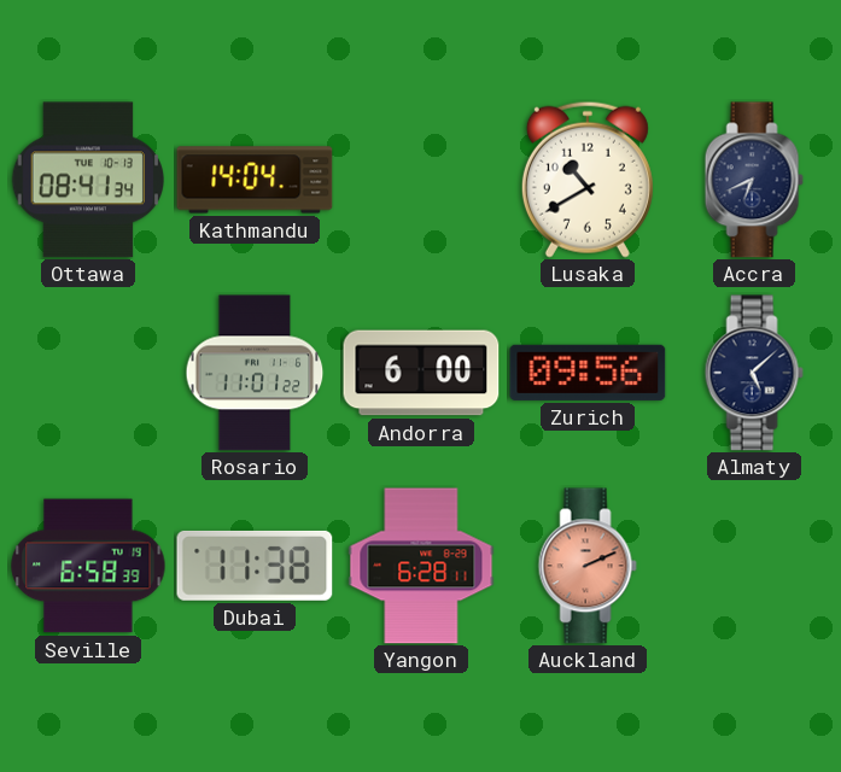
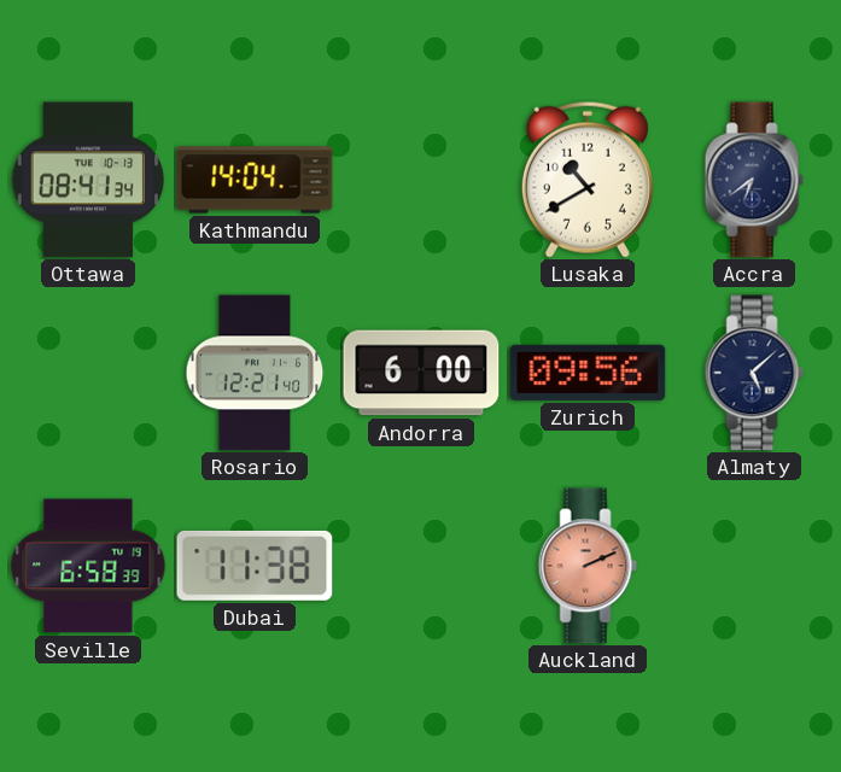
Accra: 6:41 -> 6:39 (754, 180)
Rosario: 11:01 -> 12:21 (255, 373)
Yangon: 6:28 -> none (421, 566)
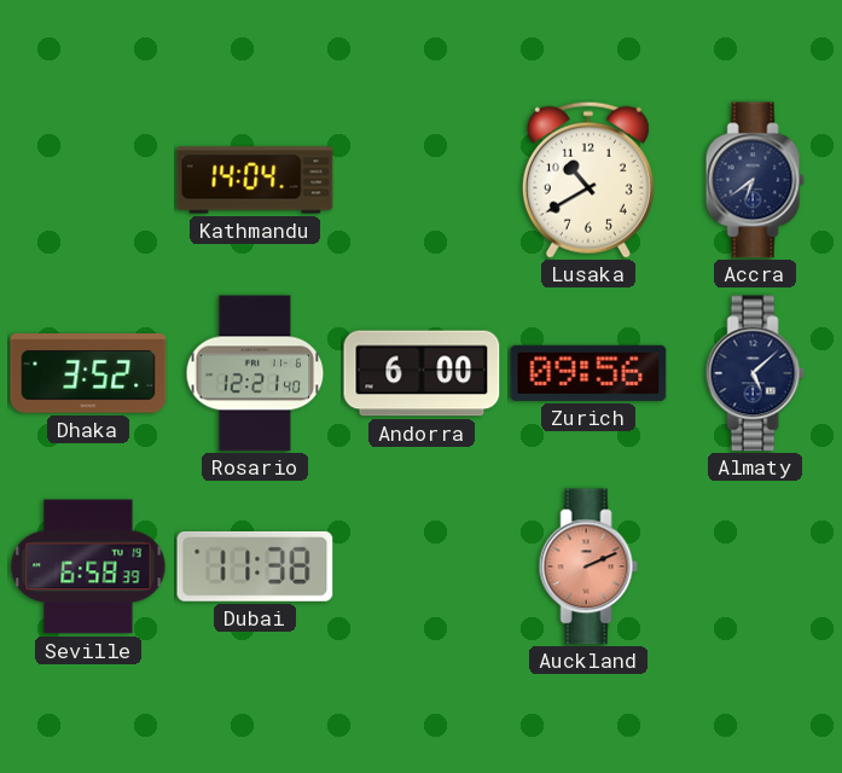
Ottawa: 08:41 -> none (87, 180)
Dhaka: none -> 3:52 (88, 373)
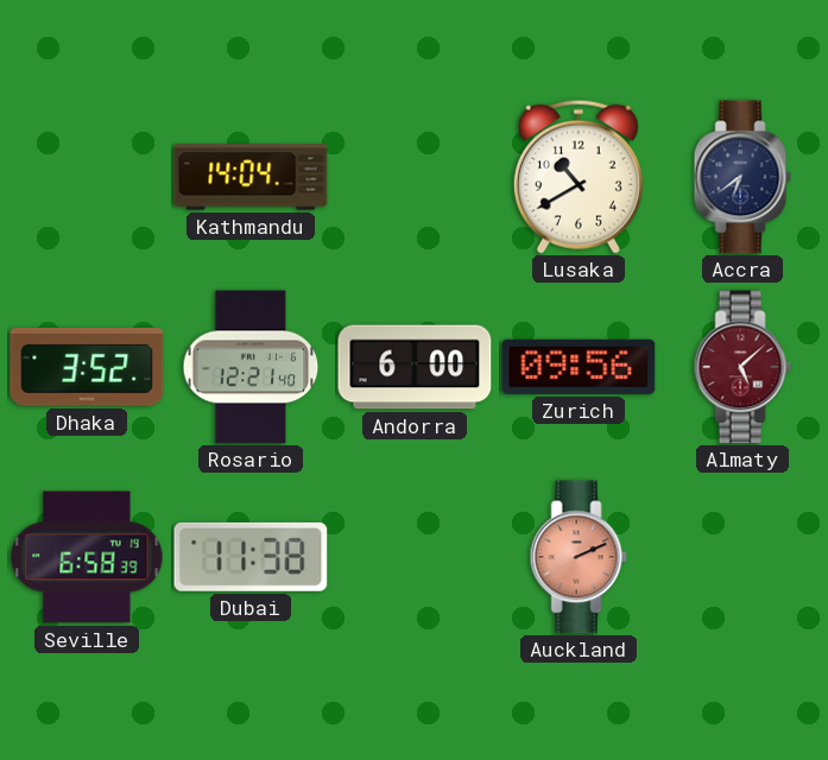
Almaty dial: navy -> burgundy (742, 367)
